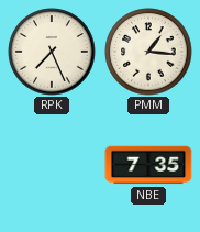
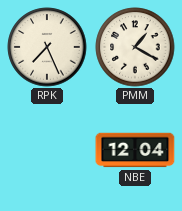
PMM: 1:16 -> 1:20 (135, 47)
NBE: 7:35 -> 12:04 (135, 150)
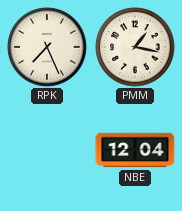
PMM: 1:20 -> 1:17 (135, 47)
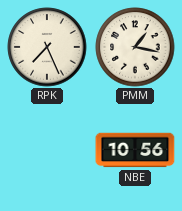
NBE: 12:04 -> 10:56 (135, 150)
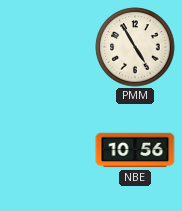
RPK: 7:26 -> none (47, 47)
PMM: 1:17 -> 4:55 (135, 47)
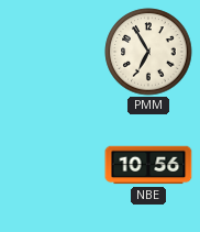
PMM: 4:55 -> 6:55 (148, 52)
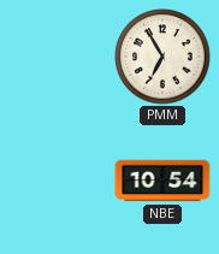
NBE: 10:56 -> 10:54 (162, 181)
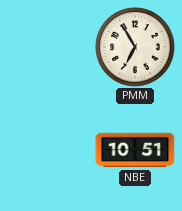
NBE: 10:54 -> 10:51 (135, 150)
